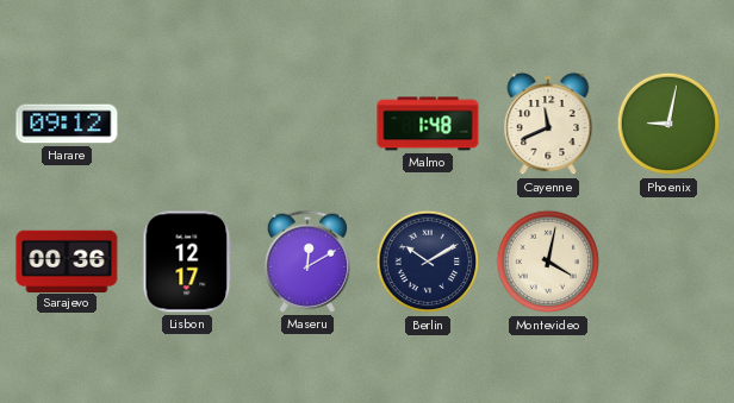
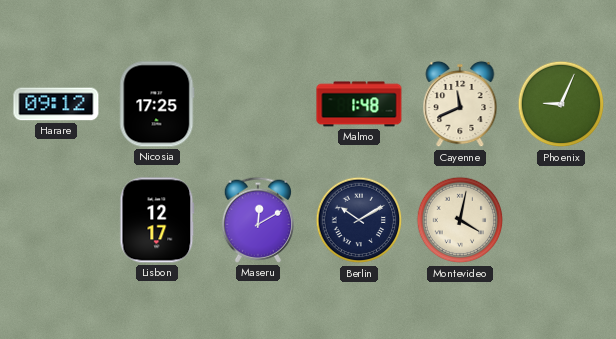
Nicosia: none -> 17:25 (157, 104)
Phoenix: 9:02 -> 9:04 (561, 104)
Sarajevo: 00:36 -> none (67, 260)
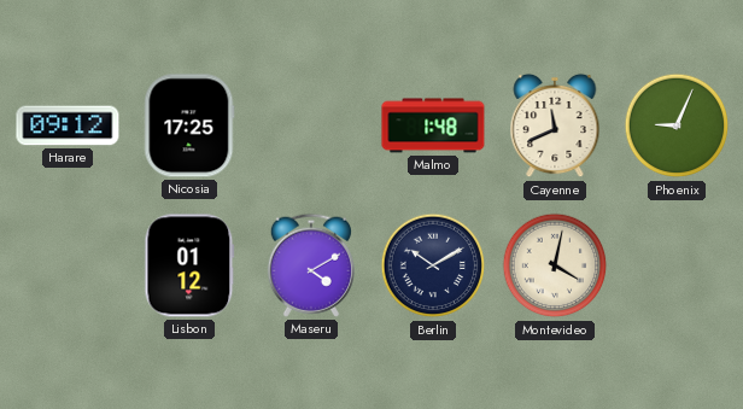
Lisbon: 12:17 -> 01:12 (189, 265)
Maseru: 12:10 -> 4:10 (311, 265)
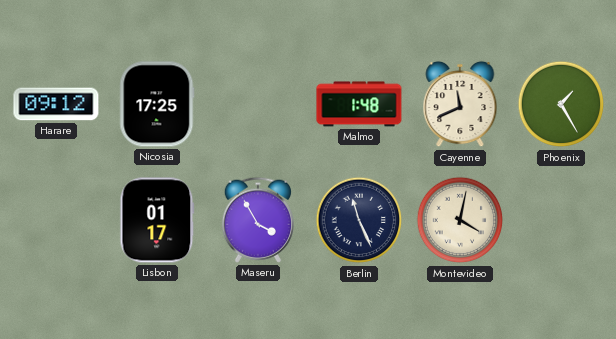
Phoenix: 9:04 -> 1:25 (561, 104)
Lisbon: 01:12 -> 01:17 (157, 220)
Maseru: 4:10 -> 3:55 (258, 220)
Berlin: 10:10 -> 11:26 (359, 220)
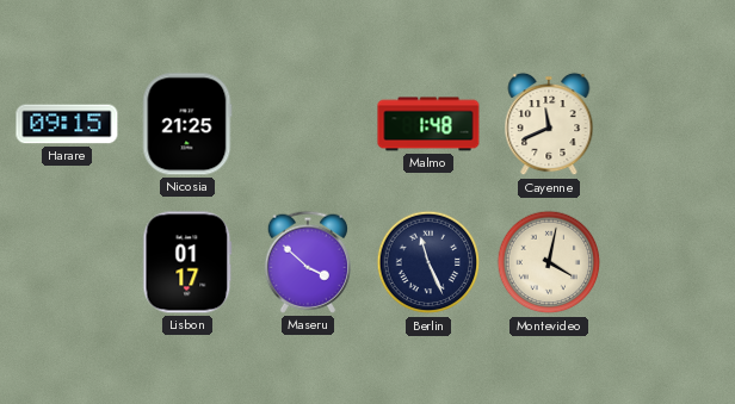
Harare: 09:12 -> 09:15 (67, 124)
Nicosia: 17:25 -> 21:25 (187, 124)
Phoenix: 1:25 -> none (561, 104)
Maseru: 3:55 -> 3:52 (308, 262)
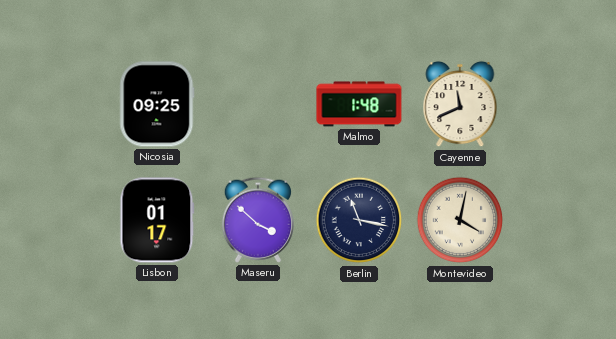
Harare: 09:15 -> none (67, 124)
Nicosia: 21:25 -> 09:25 (157, 104)
Berlin: 11:26 -> 11:17 (359, 220)
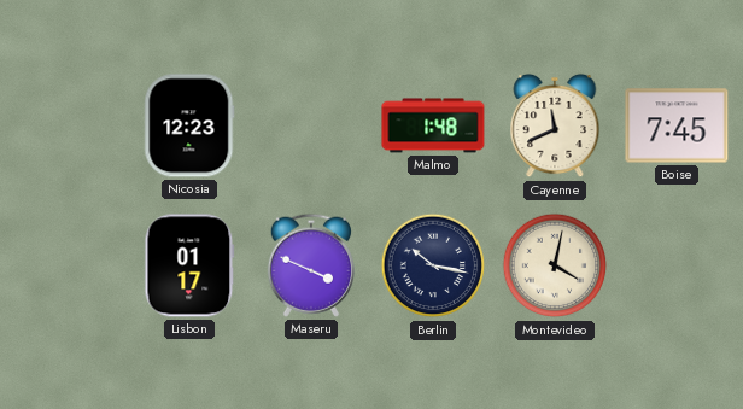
Nicosia: 09:25 -> 12:23 (189, 125)
Boise: none -> 7:45 (677, 125)
Maseru: 3:52 -> 3:49 (311, 265)
Berlin: 11:17 -> 10:17 (433, 265)
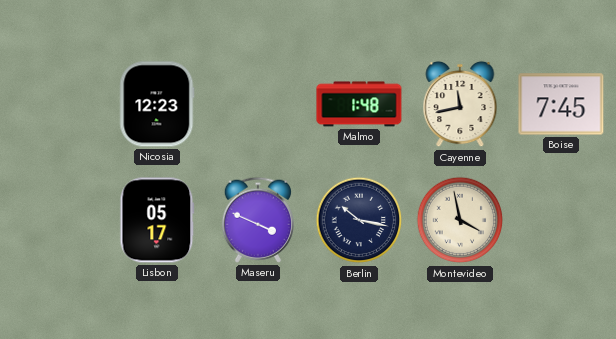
Cayenne: 11:41 -> 11:43 (460, 104)
Lisbon: 01:17 -> 05:17 (157, 220)
Montevideo: 4:02 -> 3:58 (460, 220)
